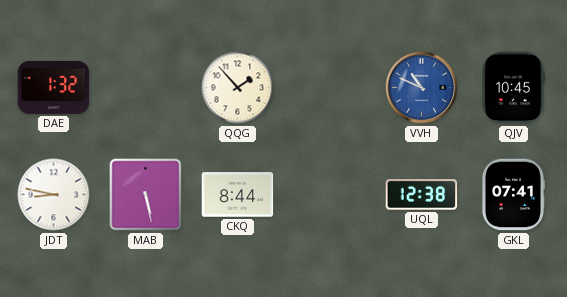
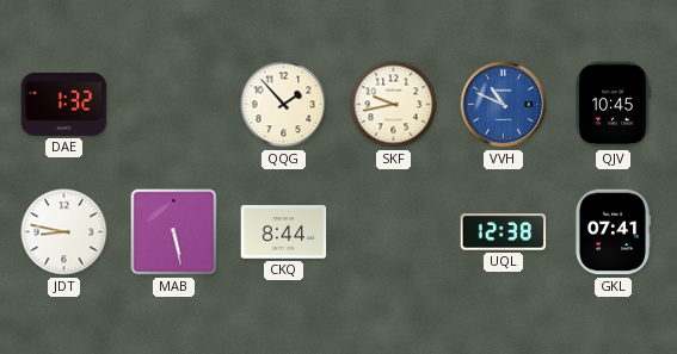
SKF: none -> 9:43 (394, 105)
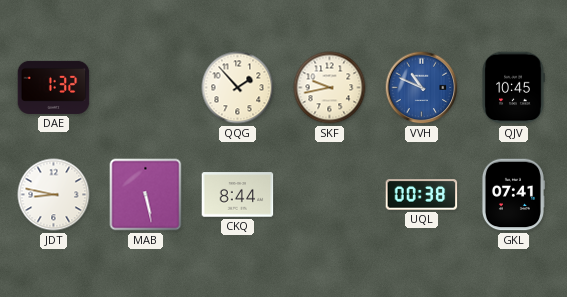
UQL: 12:38 -> 00:38 (422, 195)
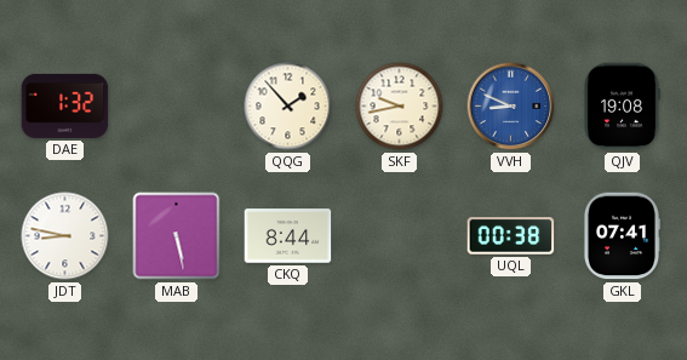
VVH: 10:49 -> 8:49 (511, 107)
QJV: 10:45 -> 19:08 (622, 107)
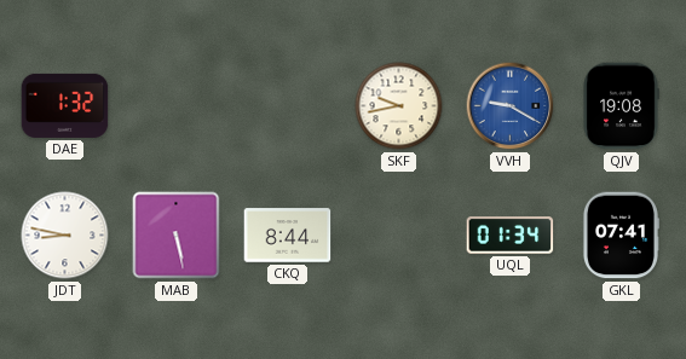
QQG: 1:53 -> none (288, 107)
VVH: 8:49 -> 9:20 (511, 106)
UQL: 00:38 -> 01:34 (511, 236)
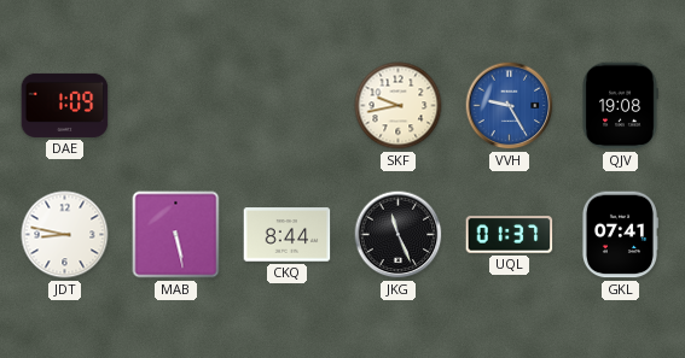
DAE: 1:32 -> 1:09 (65, 105)
VVH: 9:20 -> 9:25 (510, 106)
JKG: none -> 11:26 (399, 235)
UQL: 01:34 -> 01:37 (510, 235)
